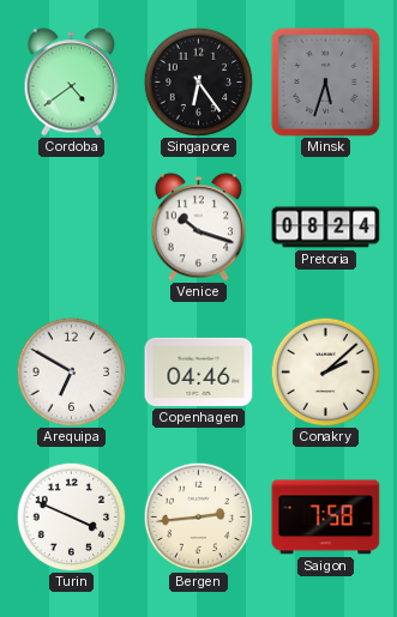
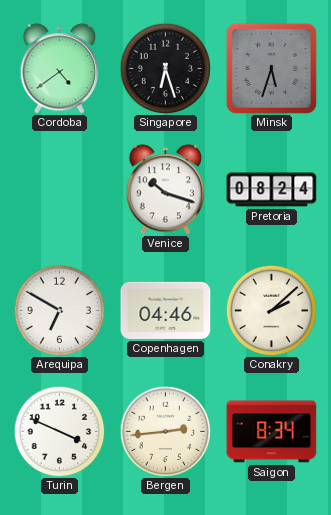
Singapore: 6:24 -> 6:27 (165, 68)
Saigon: 7:58 -> 8:34 (272, 432)
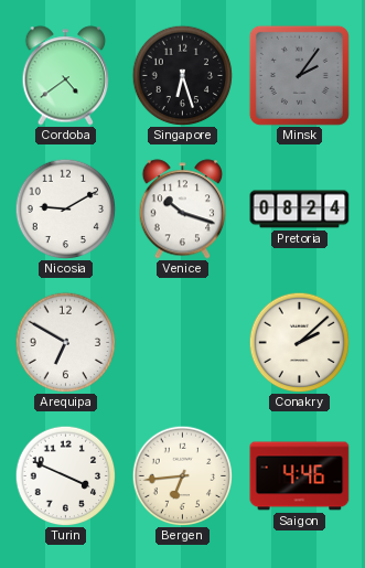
Minsk: 5:33 -> 2:06 (299, 75)
Nicosia: none -> 9:10 (65, 208)
Copenhagen: 04:46 -> none (166, 310)
Bergen: 2:44 -> 6:44 (182, 475)
Saigon: 8:34 -> 4:46 (300, 476)
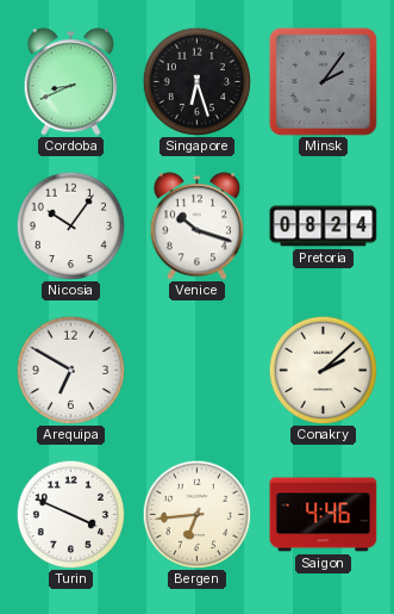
Cordoba: 4:39 -> 8:41 (71, 82)
Nicosia: 9:10 -> 10:06 (70, 225)
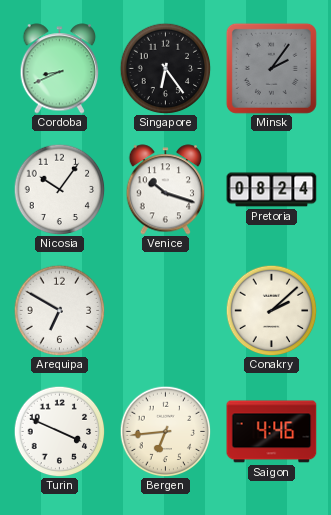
Singapore: 6:27 -> 6:24 (165, 68)
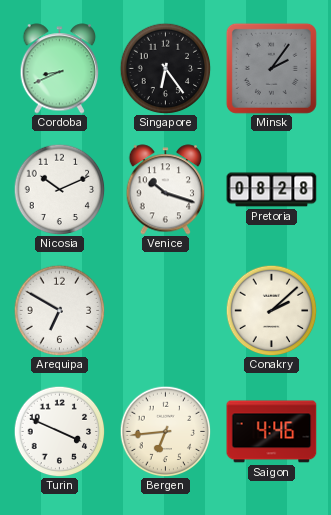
Nicosia: 10:06 -> 10:11 (59, 189)
Pretoria: 08:24 -> 08:28 (272, 190)
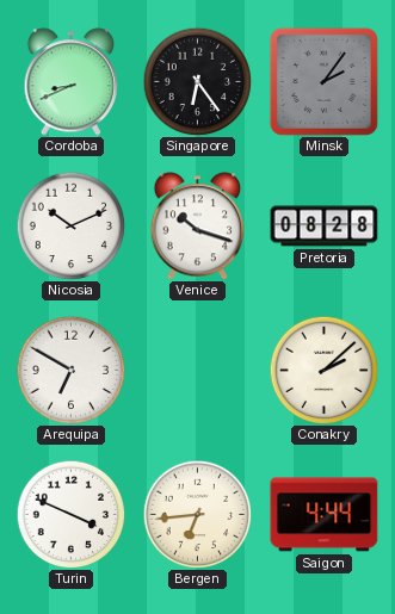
Saigon: 4:46 -> 4:44 (325, 515)
